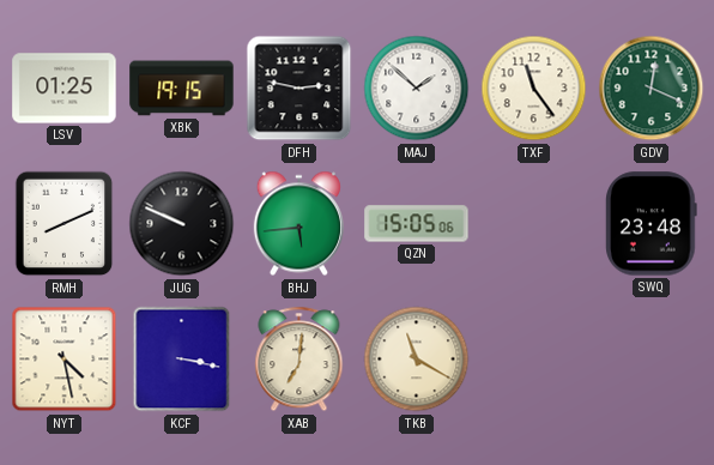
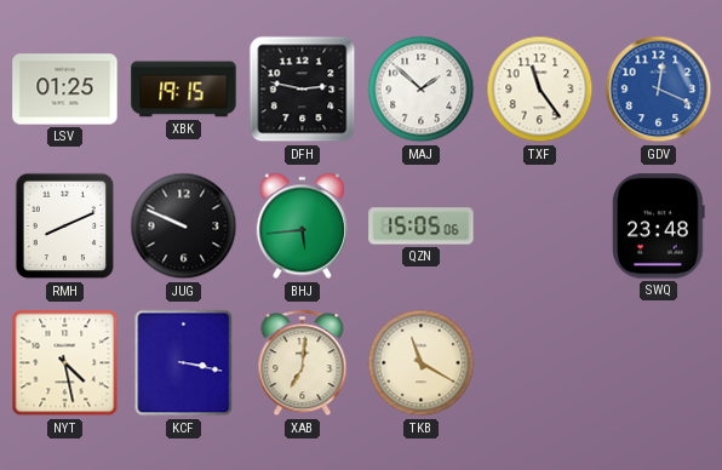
GDV dial: green -> blue (659, 90)
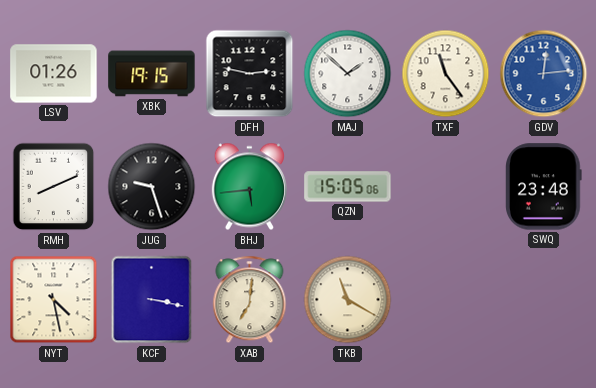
LSV: 01:25 -> 01:26 (54, 74)
GDV: 12:19 -> 12:14 (544, 74)
JUG: 9:49 -> 9:27 (152, 187)
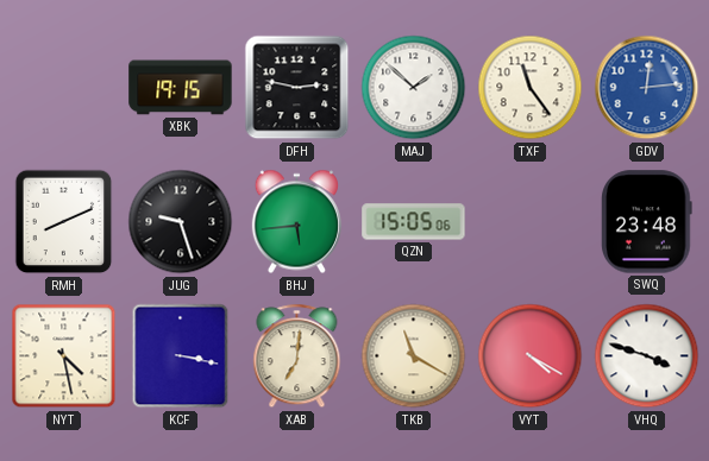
LSV: 01:26 -> none (54, 74)
VYT: none -> 4:20 (531, 356)
VHQ: none -> 3:48 (647, 356)
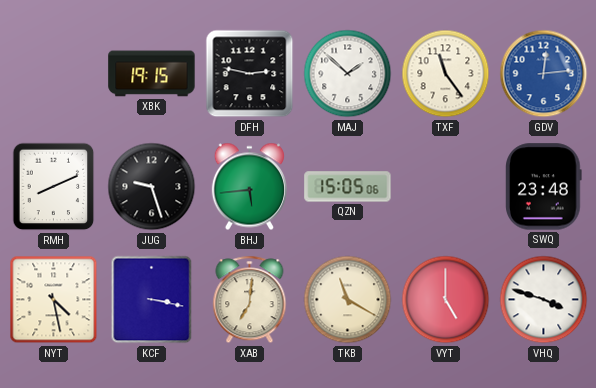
VYT: 4:20 -> 5:00 (446, 300)
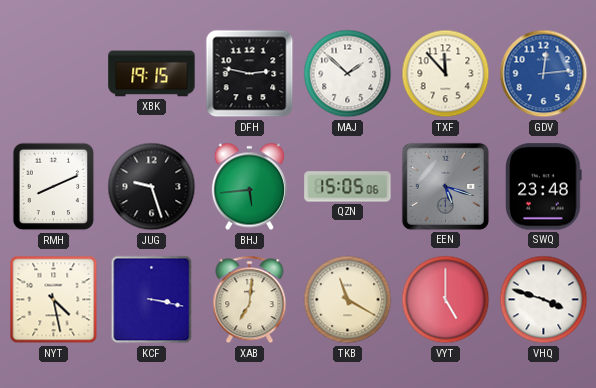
TXF: 11:24 -> 11:53 (446, 74)
EEN: none -> 5:18 (445, 186)
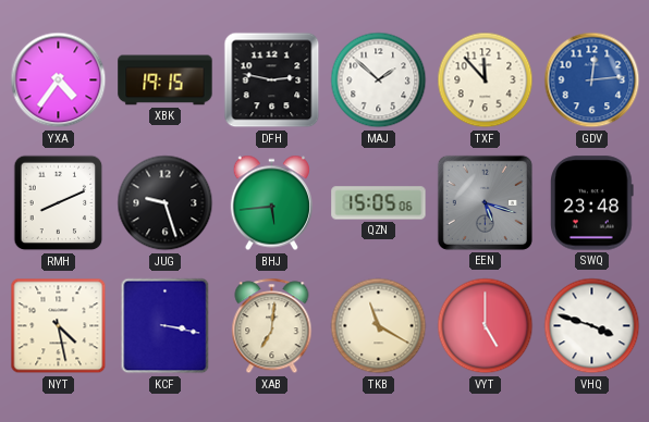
YXA: none -> 4:36 (59, 80)
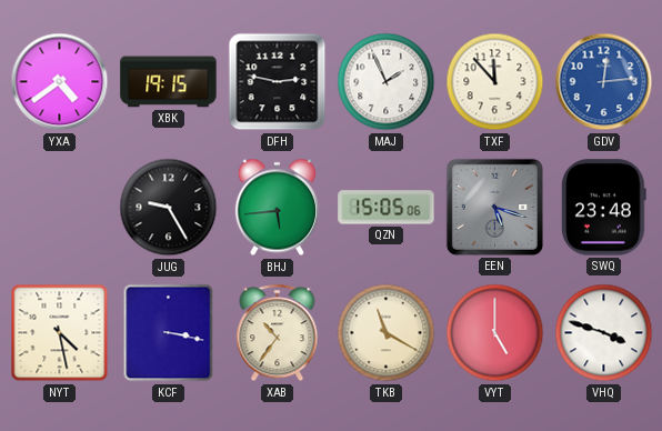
YXA: 4:36 -> 4:39 (60, 82)
MAJ: 1:52 -> 1:56 (387, 82)
RMH: 8:11 -> none (59, 203)
JUG: 9:27 -> 9:25 (169, 208)
XAB: 7:01 -> 10:36 (278, 333)
